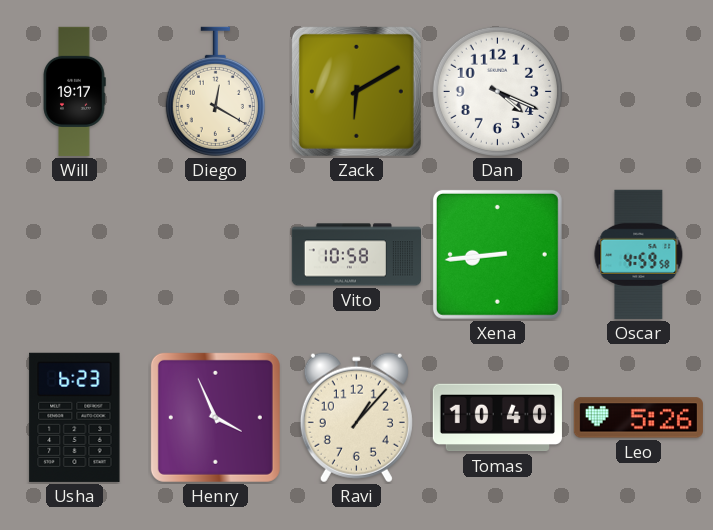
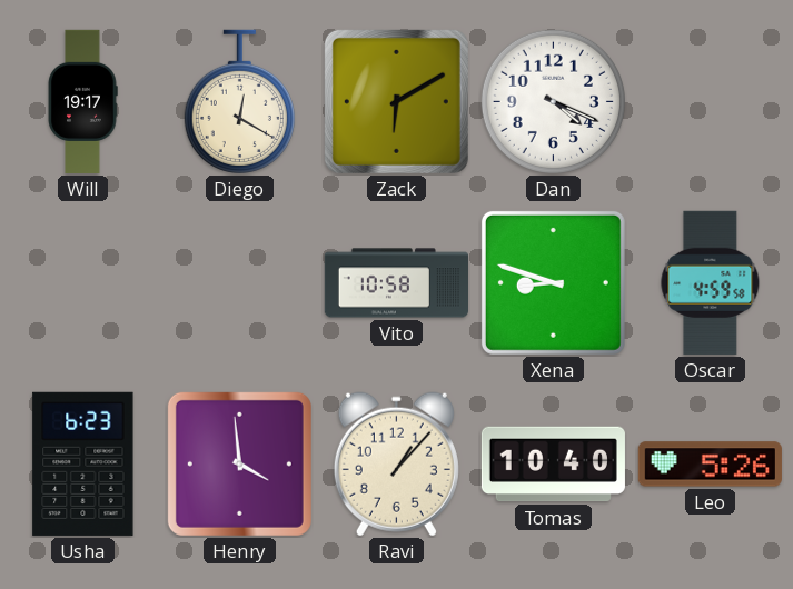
Xena: 8:44 -> 8:48 (553, 282)
Henry: 3:56 -> 3:59 (239, 463)
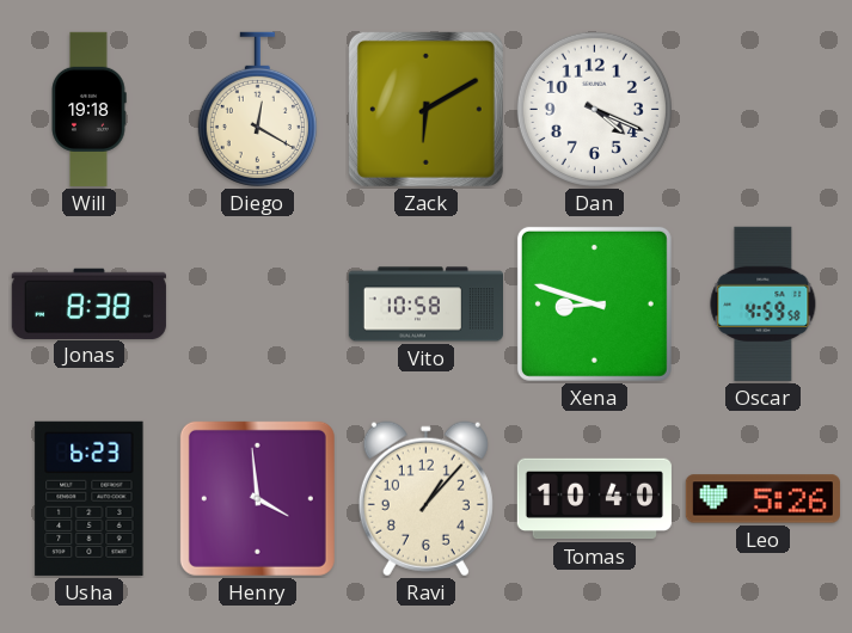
Will: 19:17 -> 19:18 (88, 109)
Jonas: none -> 8:38 (88, 303)
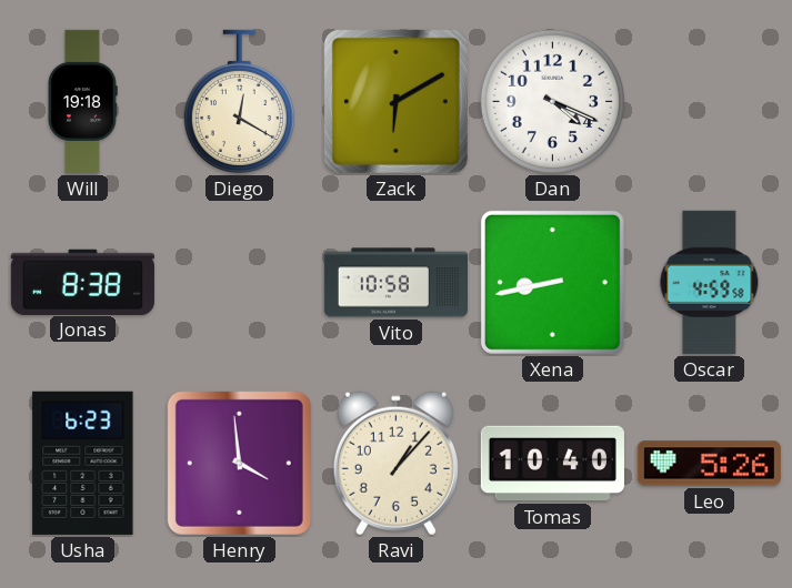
Xena: 8:48 -> 8:43 (552, 282)
